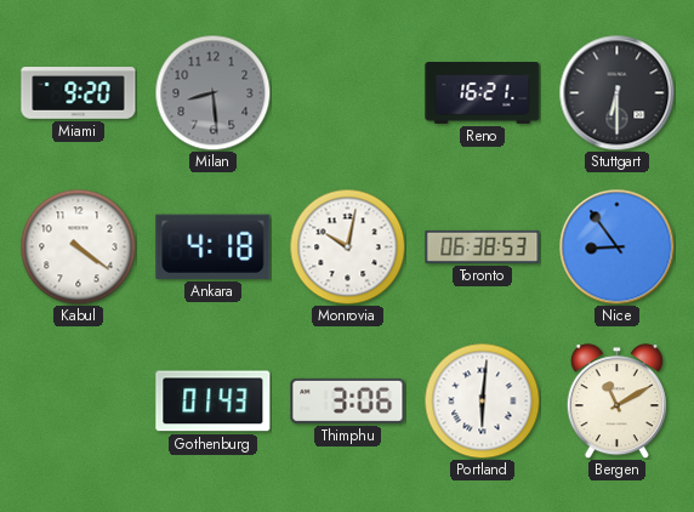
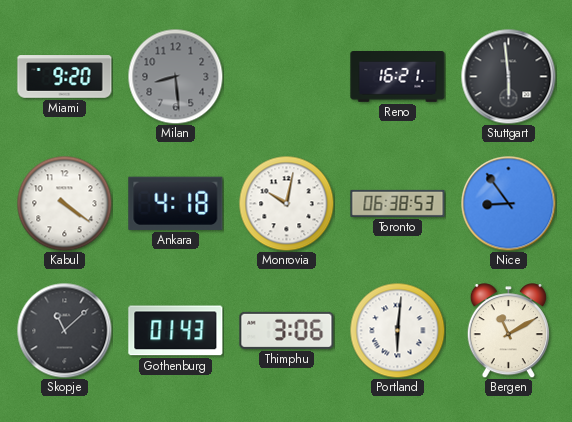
Stuttgart: 6:30 -> 5:59 (508, 76)
Skopje: none -> 11:08 (64, 330)
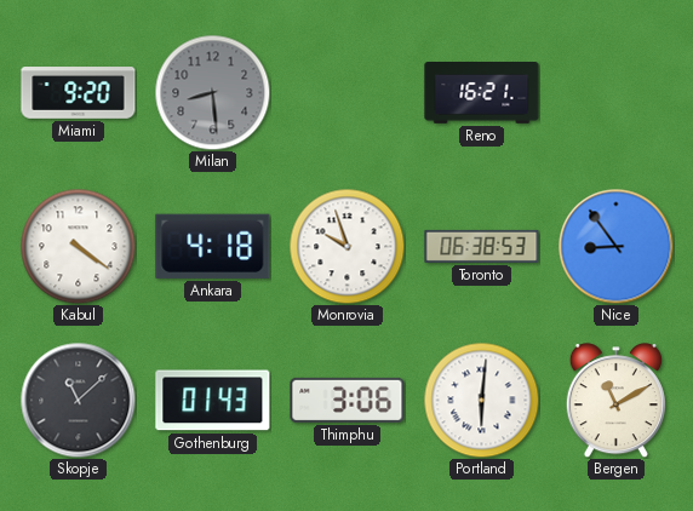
Stuttgart: 5:59 -> none (508, 76)
Monrovia: 10:02 -> 9:57 (346, 246)
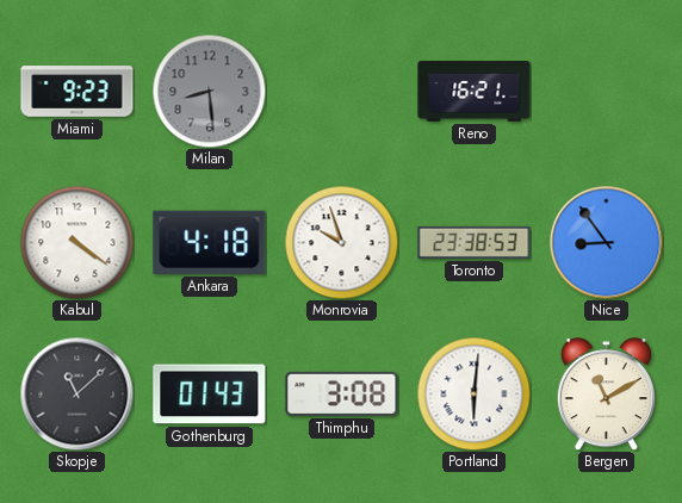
Miami: 9:20 -> 9:23 (77, 92)
Toronto: 06:38 -> 23:38 (475, 242)
Thimphu: 3:06 -> 3:08 (342, 393)
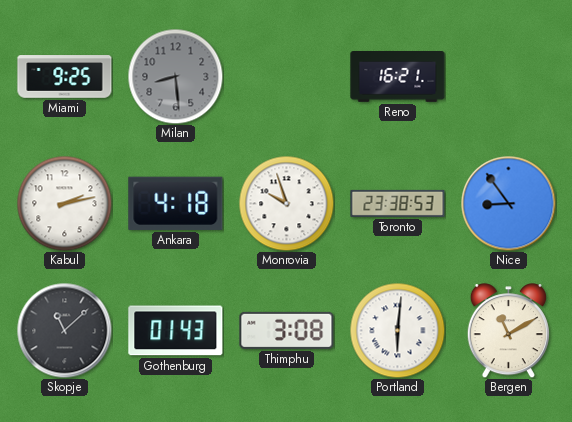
Miami: 9:23 -> 9:25 (65, 77)
Kabul: 4:21 -> 2:13 (64, 203)
